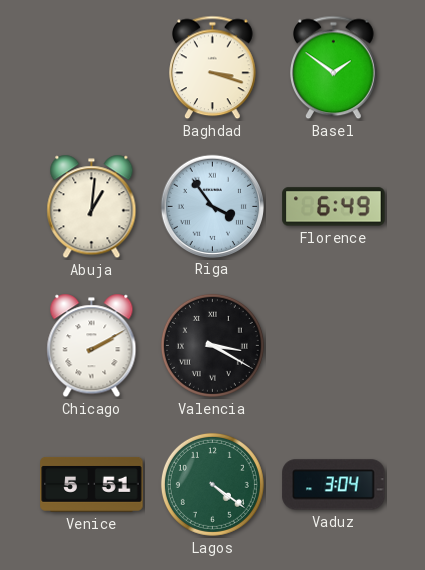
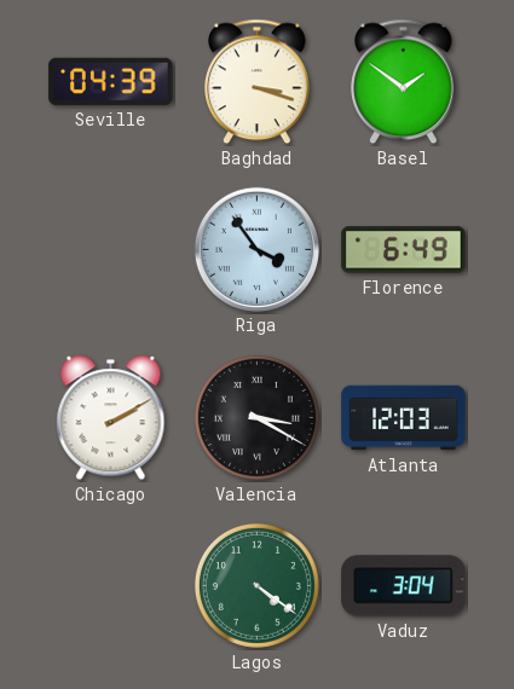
Seville: none -> 04:39 (111, 81)
Abuja: 1:01 -> none (92, 207)
Atlanta: none -> 12:03 (404, 418)
Venice: 5:51 -> none (92, 485)
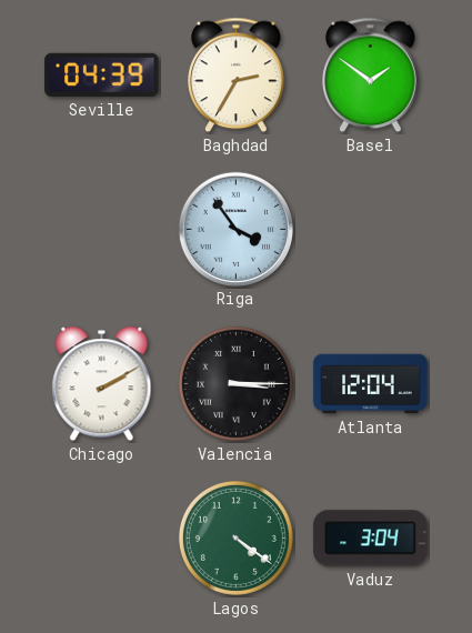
Baghdad: 3:18 -> 2:35 (237, 76)
Florence: 6:49 -> none (404, 250)
Valencia: 3:20 -> 3:15 (235, 383)
Atlanta: 12:03 -> 12:04 (371, 384)
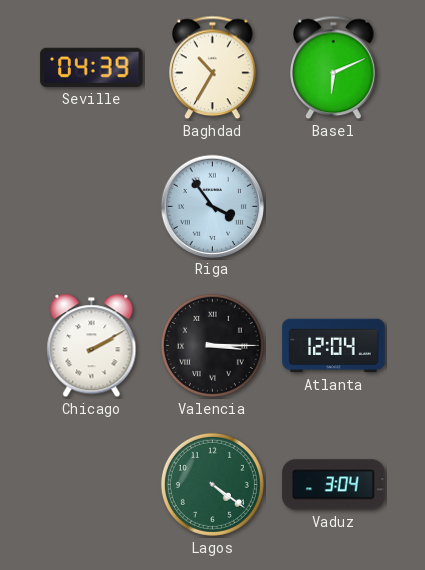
Baghdad: 2:35 -> 10:35 (213, 68)
Basel: 1:51 -> 6:11 (334, 68)
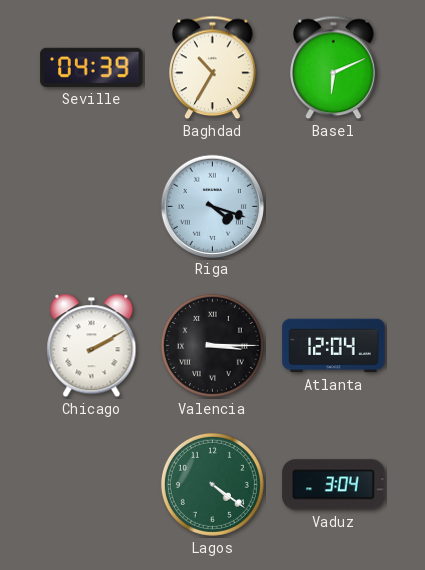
Riga: 3:54 -> 4:18 (212, 206)
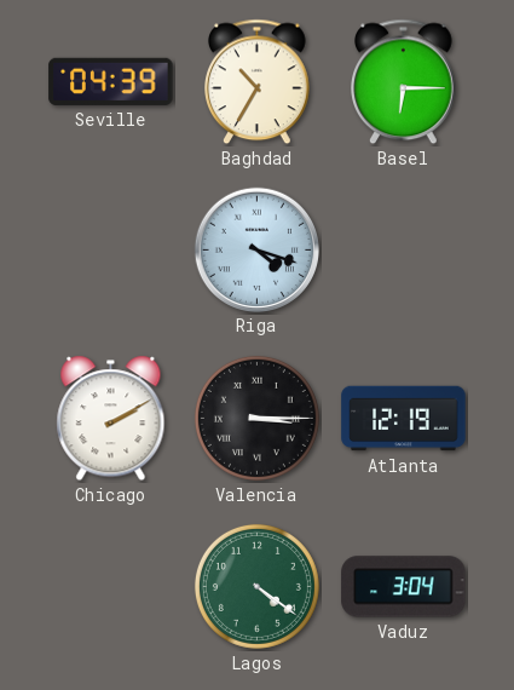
Basel: 6:11 -> 6:15 (404, 82)
Atlanta: 12:04 -> 12:19 (404, 419)
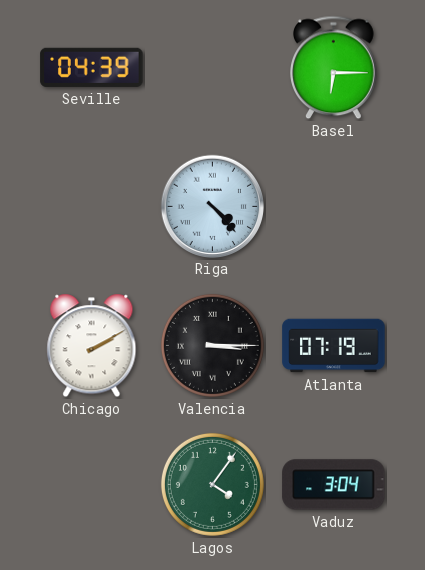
Baghdad: 10:35 -> none (258, 82)
Riga: 4:18 -> 4:23 (212, 206)
Atlanta: 12:19 -> 07:19 (334, 346)
Lagos: 4:21 -> 4:06 (212, 484)
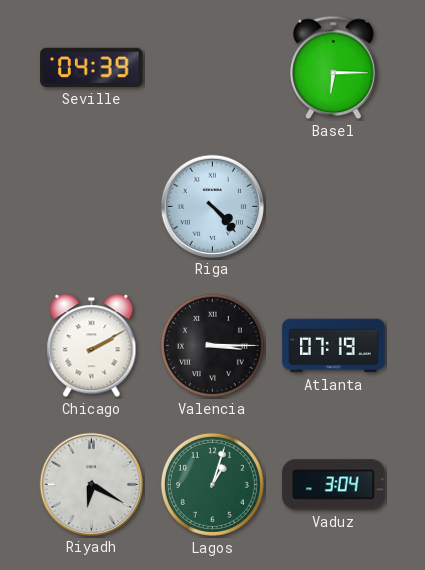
Riyadh: none -> 6:20 (91, 484)
Lagos: 4:06 -> 1:03 (212, 484)
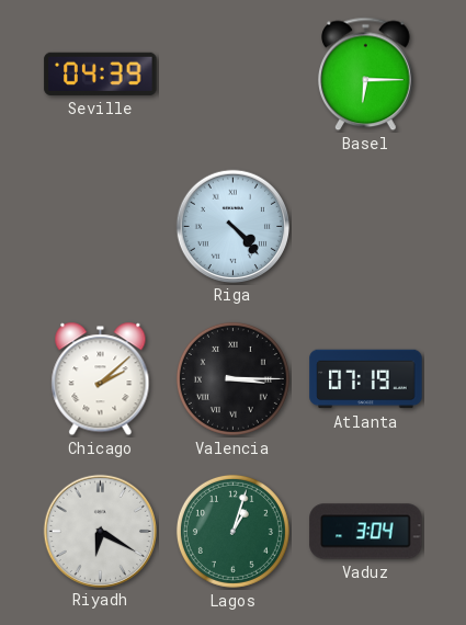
Chicago: 2:10 -> 2:08 (101, 379)
